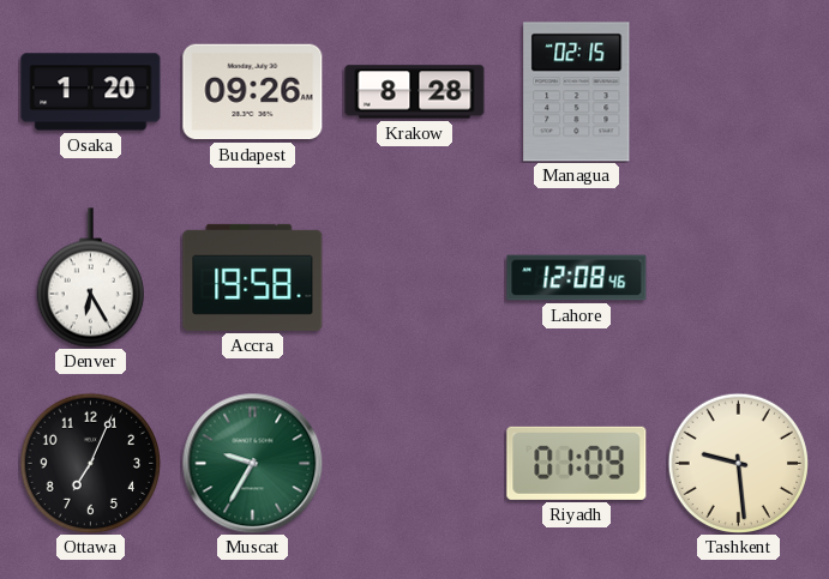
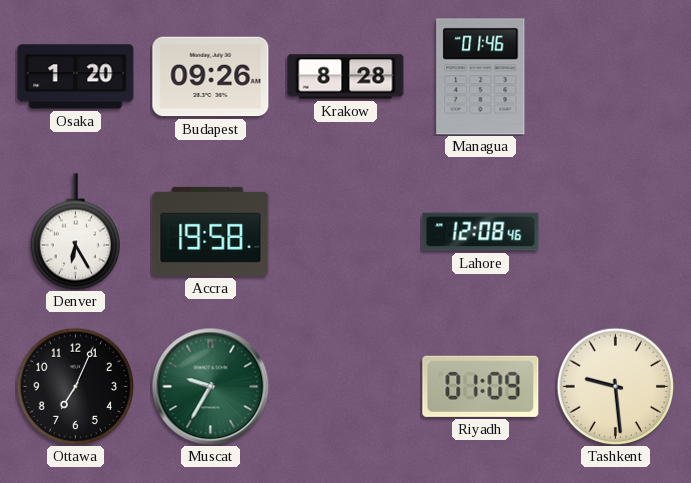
Managua: 02:15 -> 01:46 (481, 77)
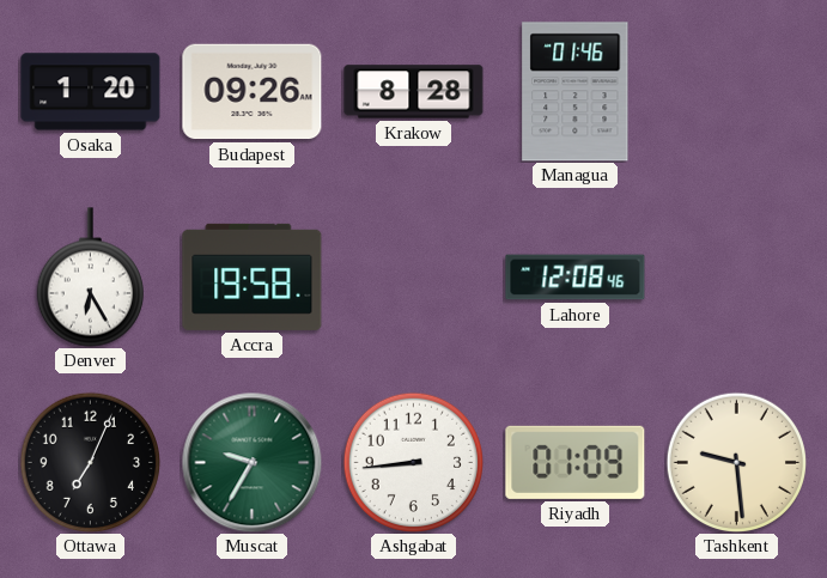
Ashgabat: none -> 8:44 (413, 462)
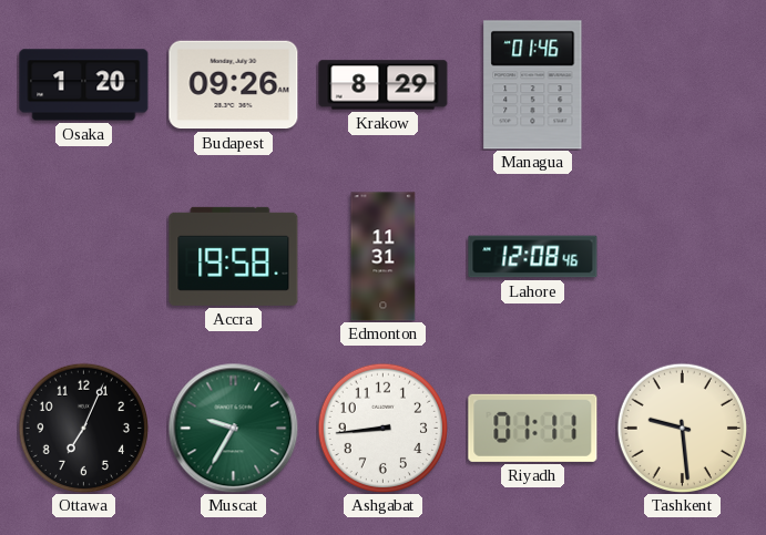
Krakow: 8:28 -> 8:29 (384, 85)
Denver: 6:25 -> none (90, 278)
Edmonton: none -> 11:31 (384, 257)
Riyadh: 01:09 -> 01:11 (533, 428)
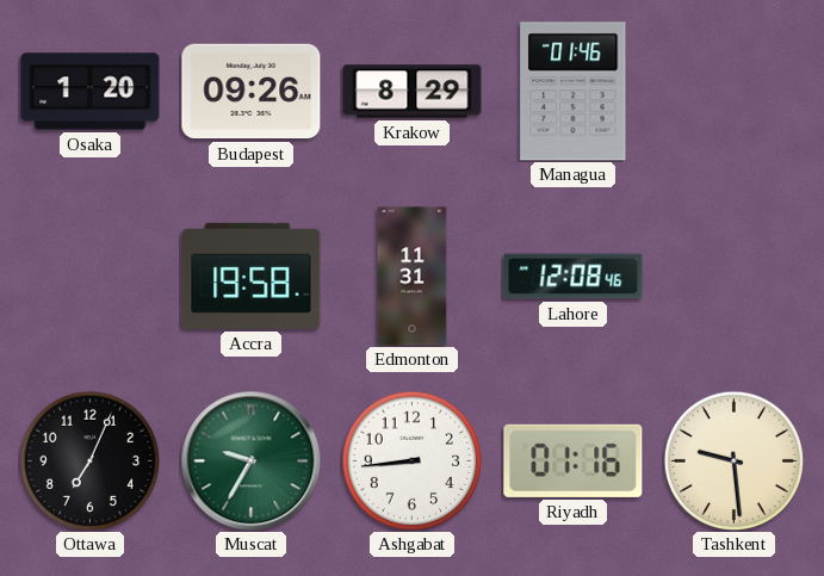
Riyadh: 01:11 -> 01:16 (574, 460)
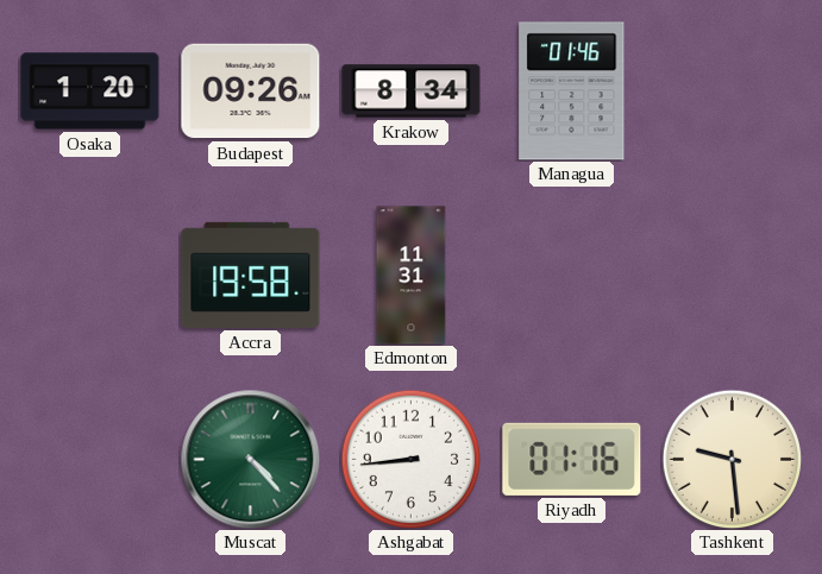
Krakow: 8:29 -> 8:34 (412, 92)
Lahore: 12:08 -> none (574, 277)
Ottawa: 7:04 -> none (89, 460)
Muscat: 9:35 -> 4:23 (250, 459)
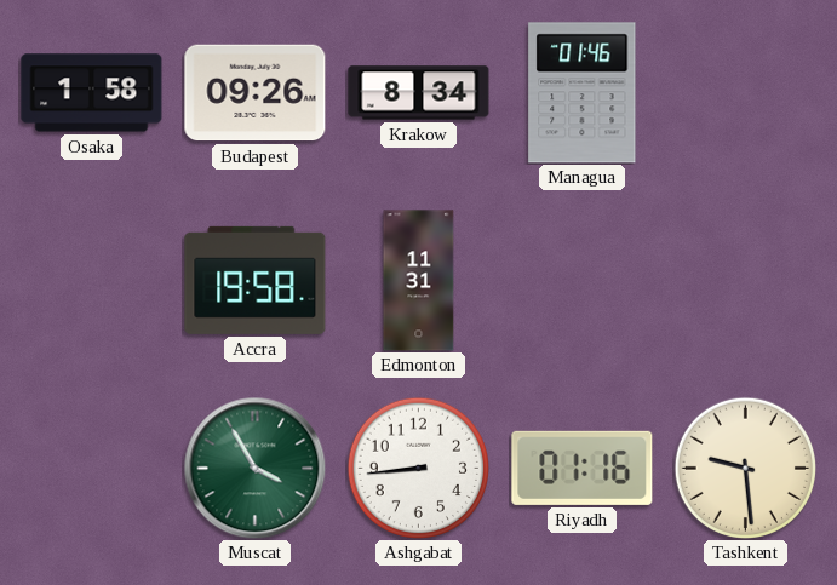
Osaka: 1:20 -> 1:58 (92, 93)
Muscat: 4:23 -> 3:55 (254, 468)
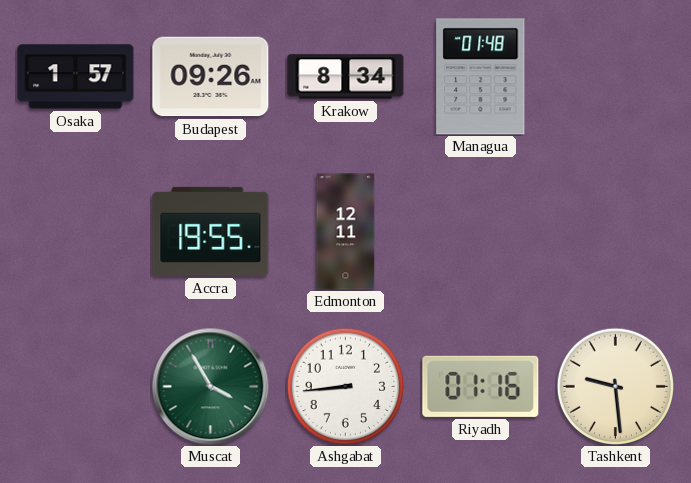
Osaka: 1:58 -> 1:57 (76, 77)
Managua: 01:46 -> 01:48 (481, 77)
Accra: 19:58 -> 19:55 (211, 231)
Edmonton: 11:31 -> 12:11 (346, 232)
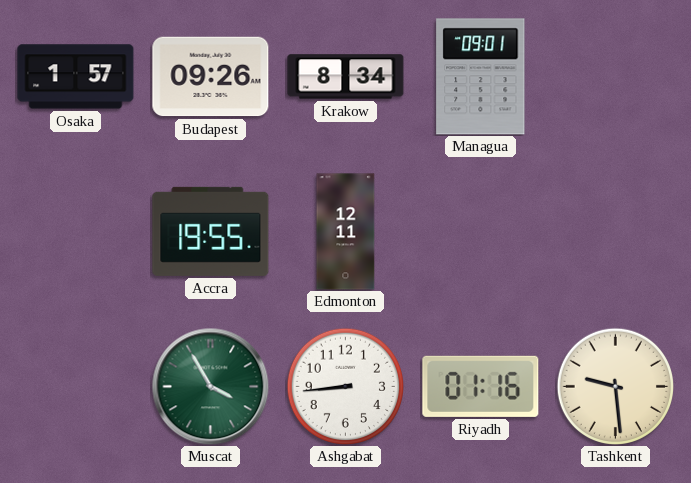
Managua: 01:48 -> 09:01 (481, 77)
